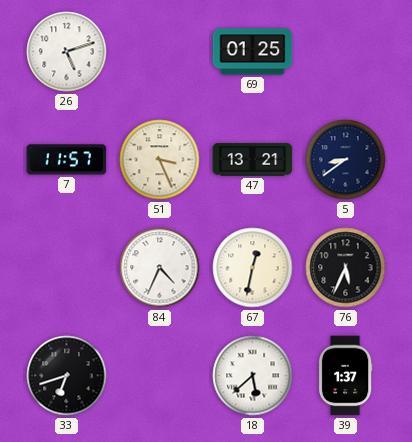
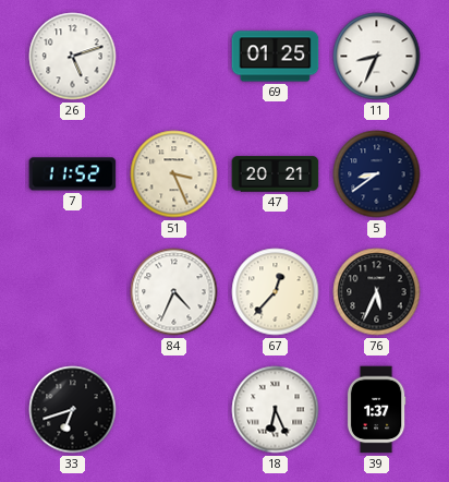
11: none -> 8:34 (377, 57)
7: 11:57 -> 11:52 (73, 174)
47: 13:21 -> 20:21 (276, 174)
67: 12:32 -> 12:37 (276, 292)
18: 5:38 -> 6:26 (276, 410)
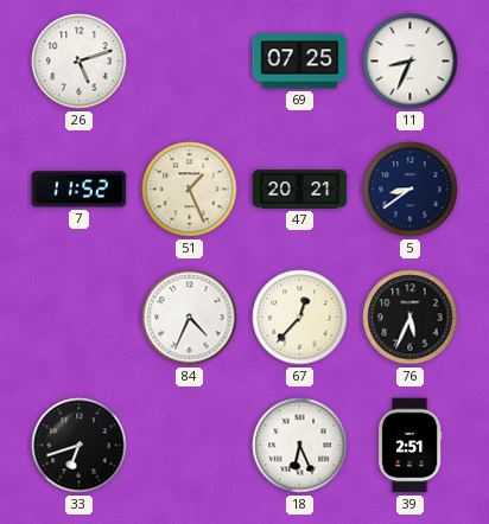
69: 01:25 -> 07:25 (300, 62)
51: 3:26 -> 1:26 (190, 190)
39: 1:37 -> 2:51 (409, 446)
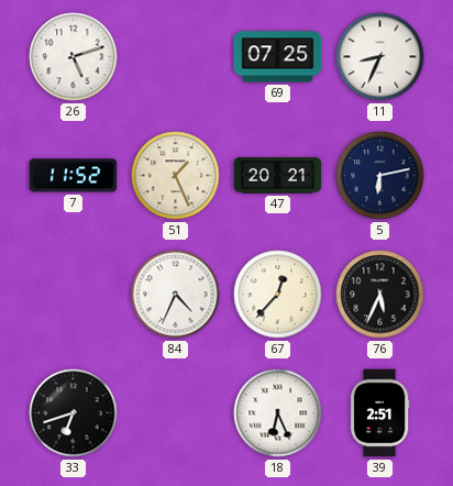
5: 8:39 -> 6:13 (380, 176)
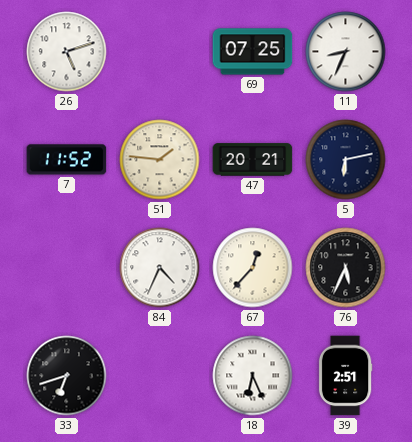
51: 1:26 -> 1:46 (160, 160)
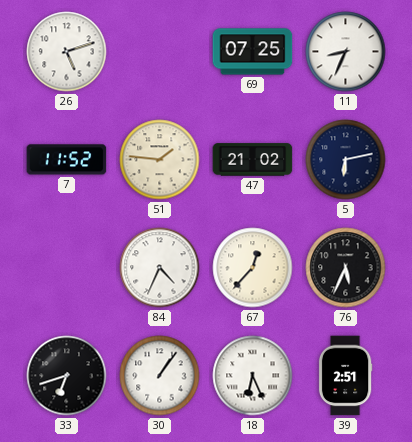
47: 20:21 -> 21:02 (253, 160)
30: none -> 1:06 (160, 376)
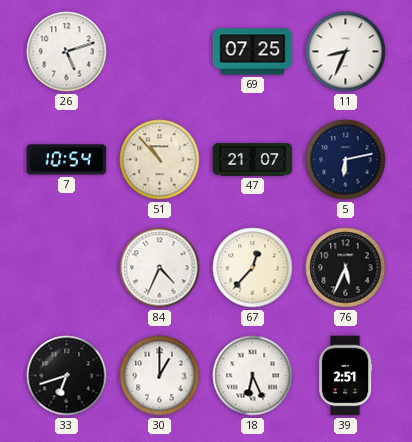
7: 11:52 -> 10:54 (67, 160)
51: 1:46 -> 10:53 (160, 160)
47: 21:02 -> 21:07 (253, 160)
30: 1:06 -> 1:00 (160, 376)
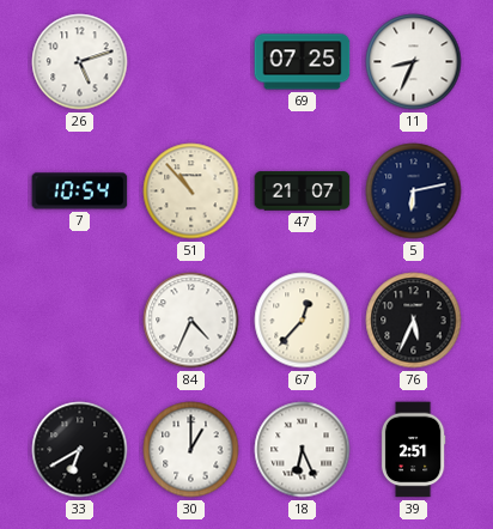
33: 6:42 -> 6:40 (80, 450)
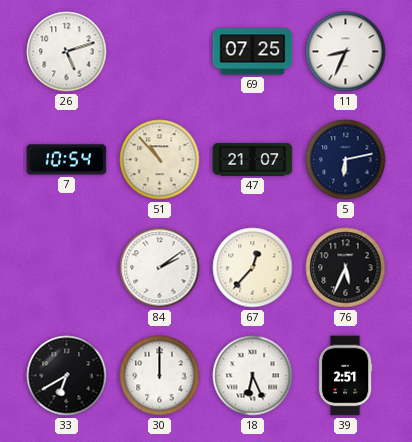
84: 4:34 -> 2:09 (160, 268)
30: 1:00 -> 12:00 (160, 376)
